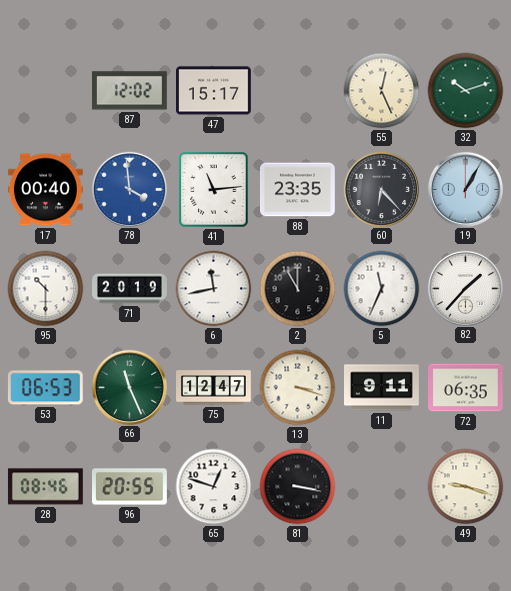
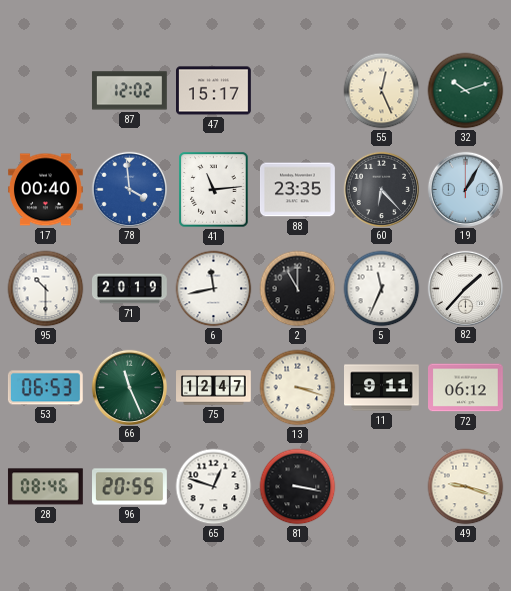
72: 06:35 -> 06:12 (466, 388)
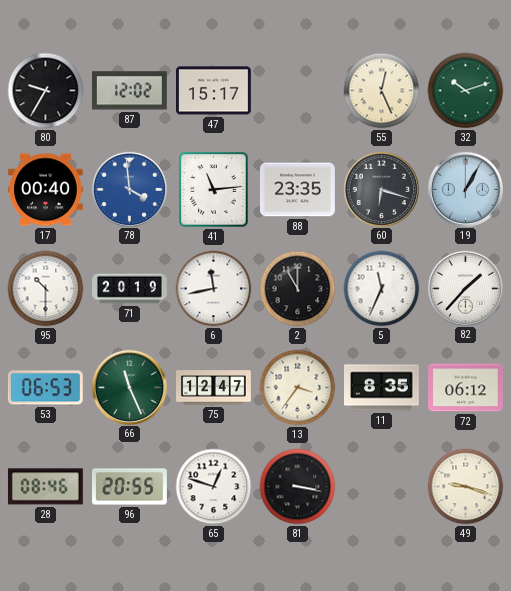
80: none -> 9:35 (46, 91)
60: 6:23 -> 6:18 (381, 189)
13: 3:18 -> 3:36 (298, 388)
11: 9:11 -> 8:35 (382, 388)
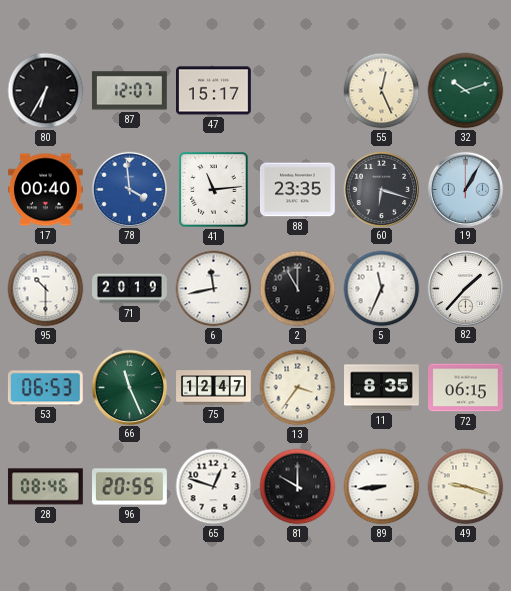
80: 9:35 -> 6:35 (46, 91)
87: 12:02 -> 12:07 (129, 91)
72: 06:12 -> 06:15 (466, 388)
81: 3:17 -> 10:00 (298, 487)
89: none -> 8:44 (382, 487)
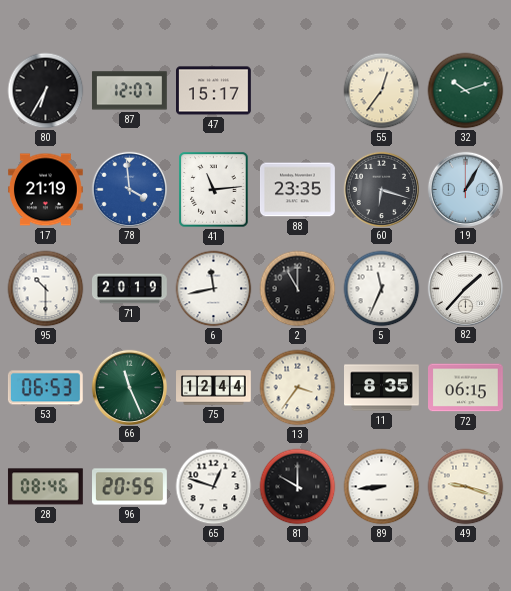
55: 12:26 -> 12:36 (382, 91)
17: 00:40 -> 21:19 (46, 190)
75: 12:47 -> 12:44 (214, 388)
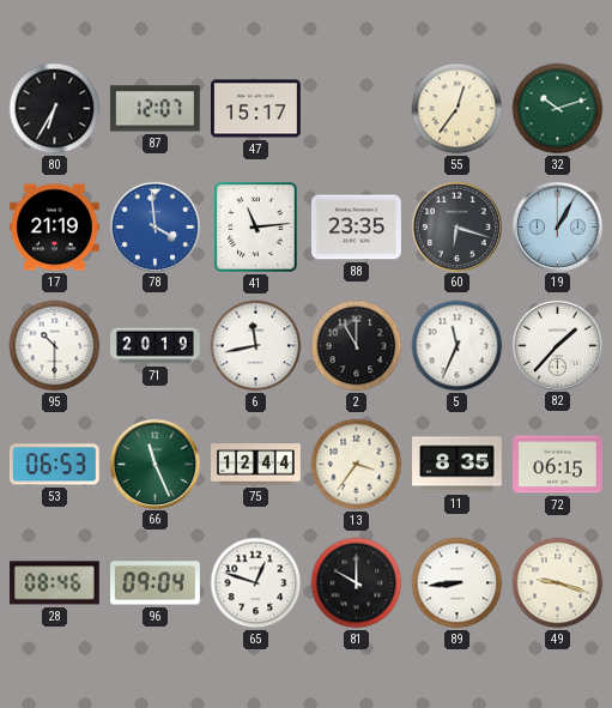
96: 20:55 -> 09:04 (156, 583)
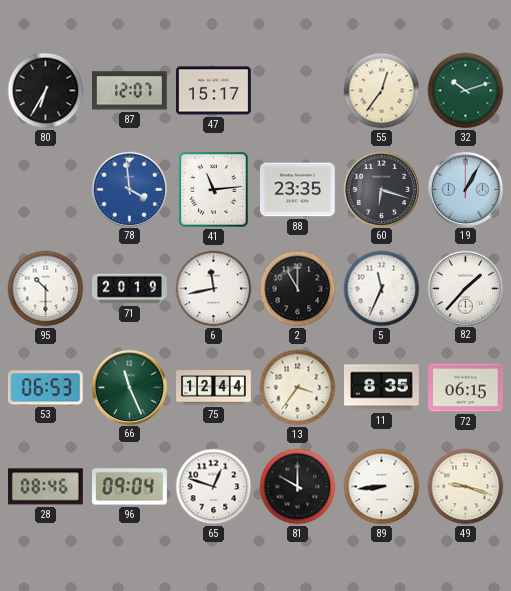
17: 21:19 -> none (55, 228)
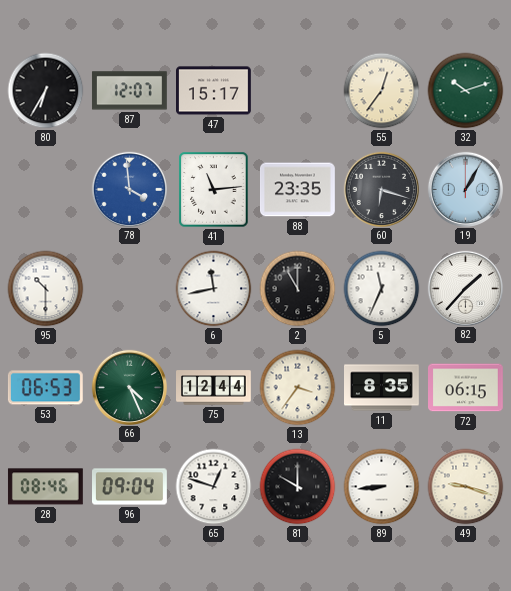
71: 20:19 -> none (130, 289)
66: 11:26 -> 4:26 (129, 387)
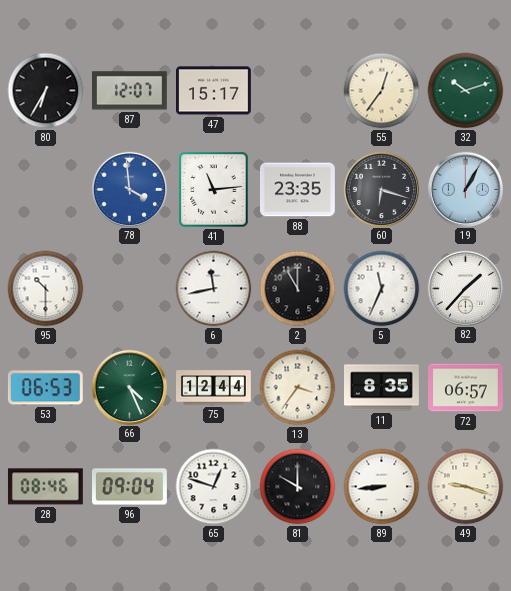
72: 06:15 -> 06:57 (466, 388)
